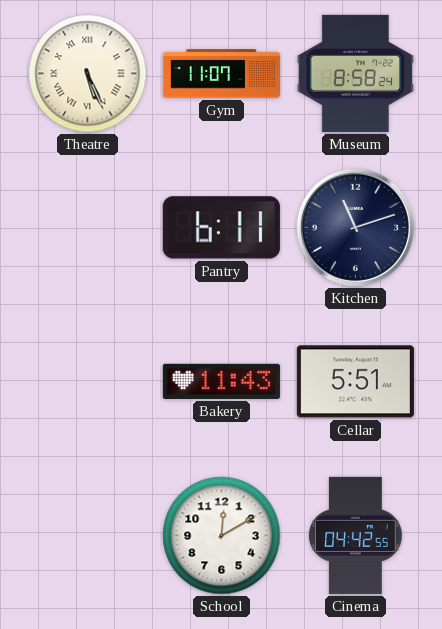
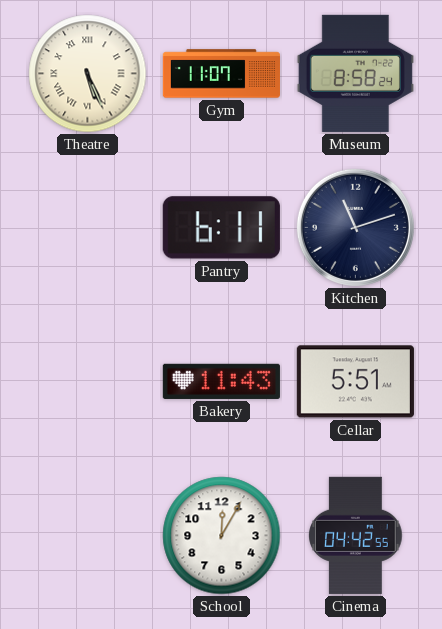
School: 12:10 -> 12:05 (222, 536)
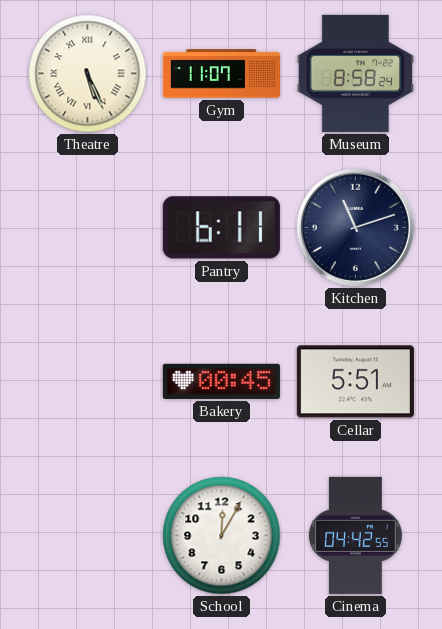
Bakery: 11:43 -> 00:45 (221, 381)
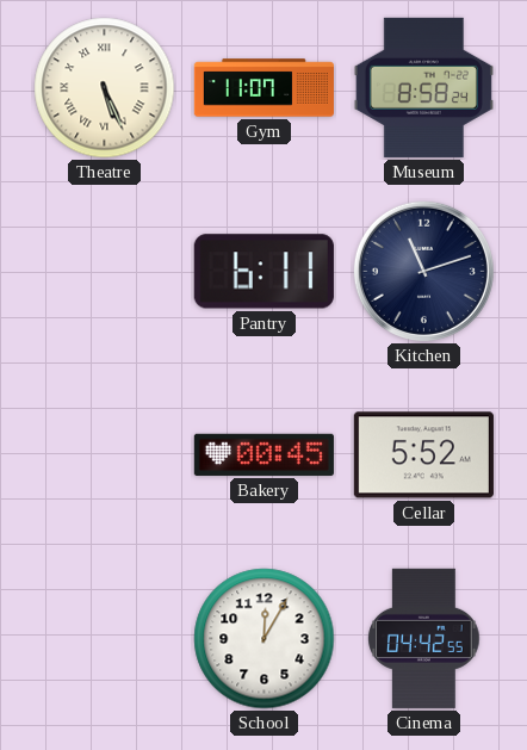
Cellar: 5:51 -> 5:52 (423, 455)
